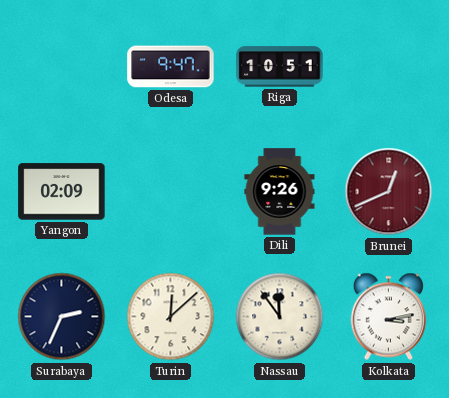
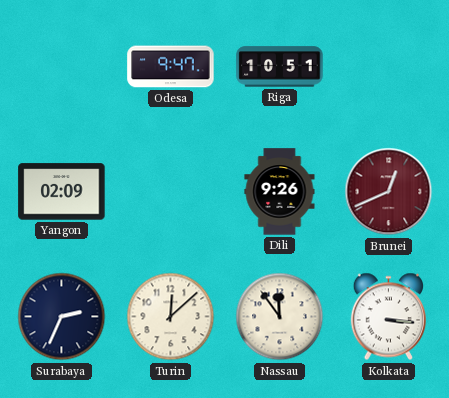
Kolkata: 3:13 -> 3:16 (388, 317)
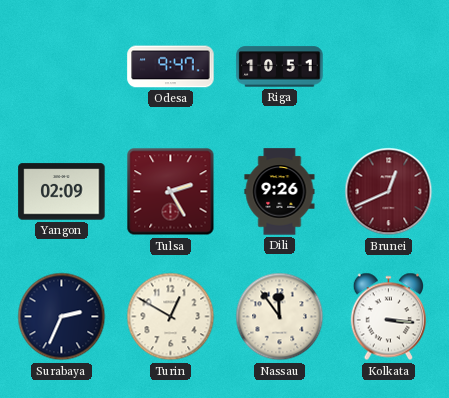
Tulsa: none -> 2:25 (171, 192)
Turin: 12:08 -> 12:50 (171, 317)
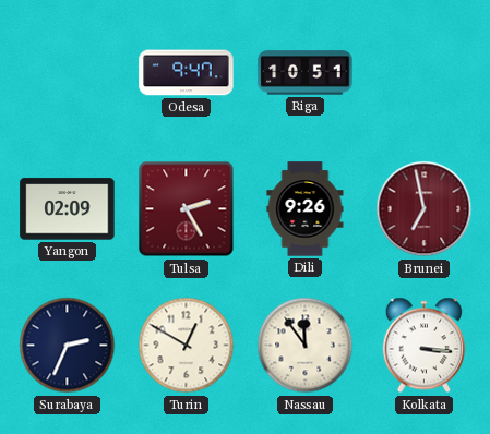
Brunei: 12:41 -> 6:58 (425, 209)
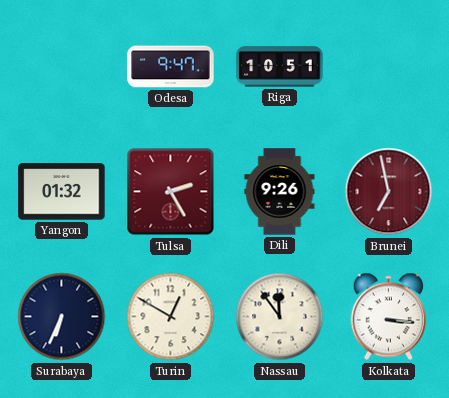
Yangon: 02:09 -> 01:32 (62, 192)
Surabaya: 2:34 -> 6:34 (62, 317)
